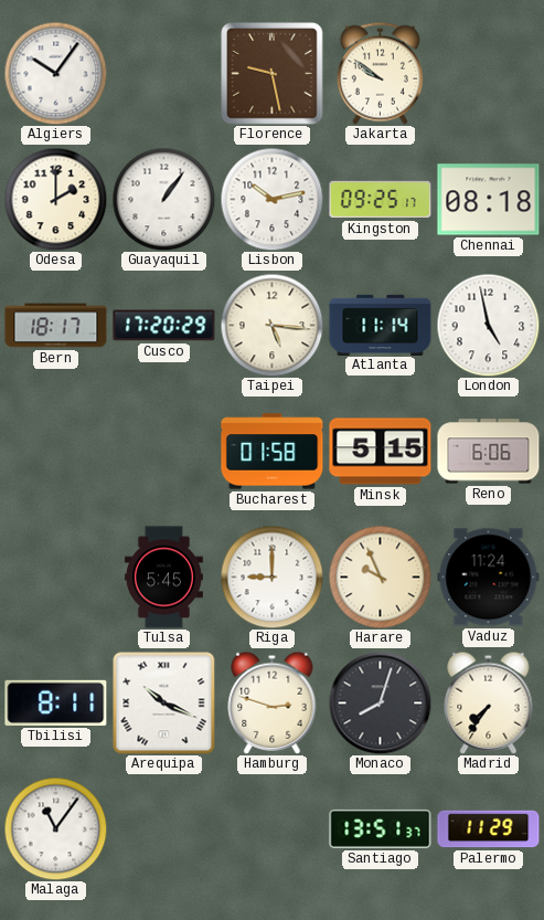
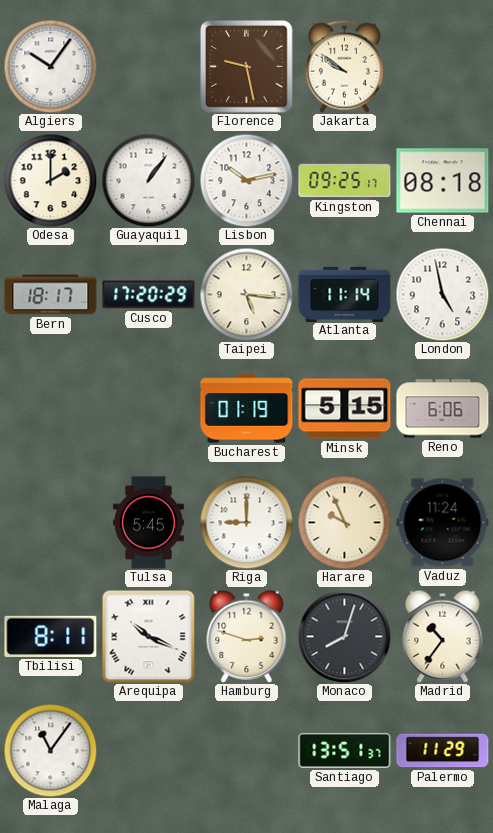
Bucharest: 01:58 -> 01:19 (247, 409)
Madrid: 7:36 -> 10:36 (443, 636)
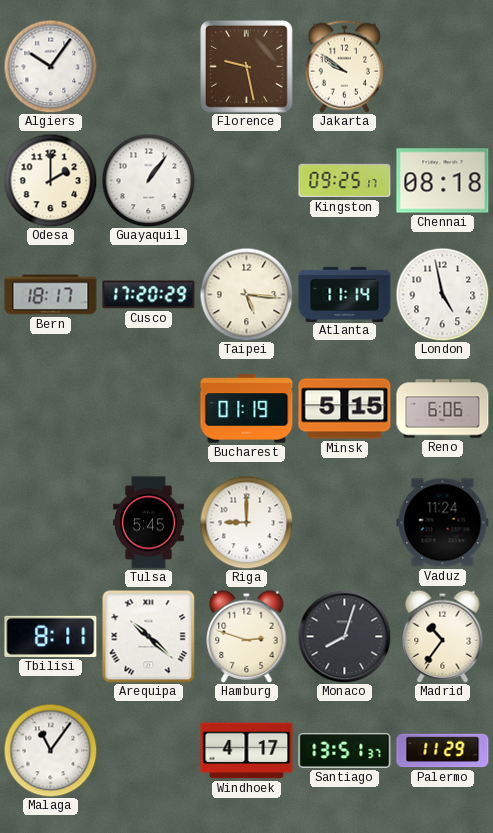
Lisbon: 10:13 -> none (246, 180)
Harare: 9:56 -> none (344, 522)
Arequipa: 10:19 -> 10:22 (148, 636)
Windhoek: none -> 4:17 (247, 751)
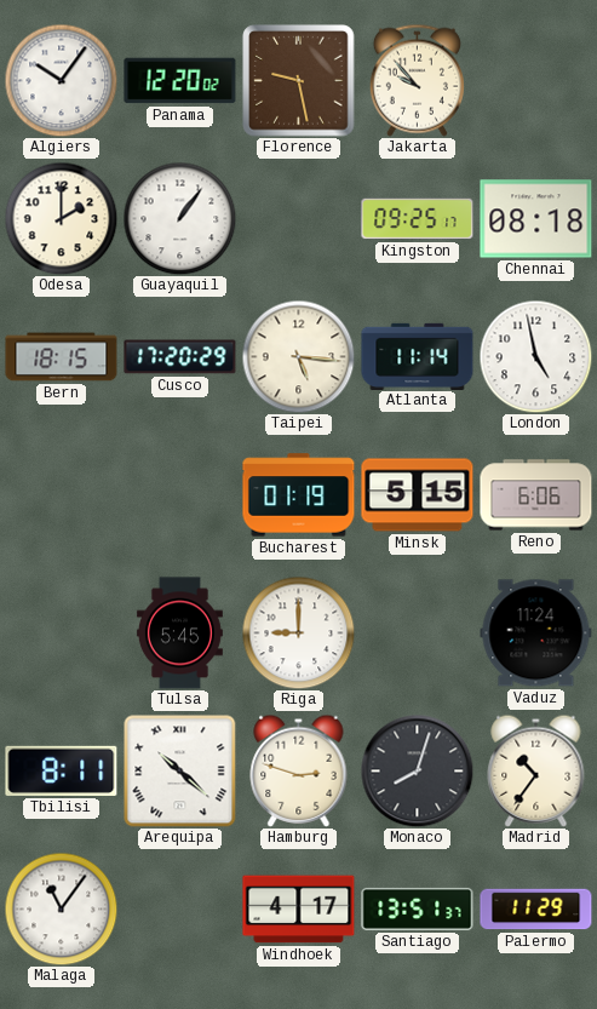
Panama: none -> 12:20 (180, 81)
Jakarta: 9:51 -> 9:53 (417, 80)
Bern: 18:17 -> 18:15 (62, 357)
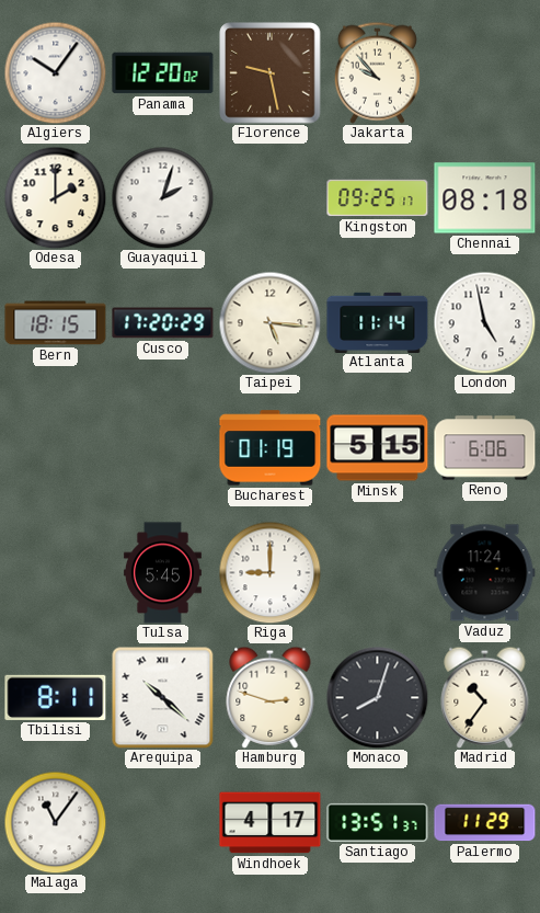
Guayaquil: 1:06 -> 2:03 (162, 197)
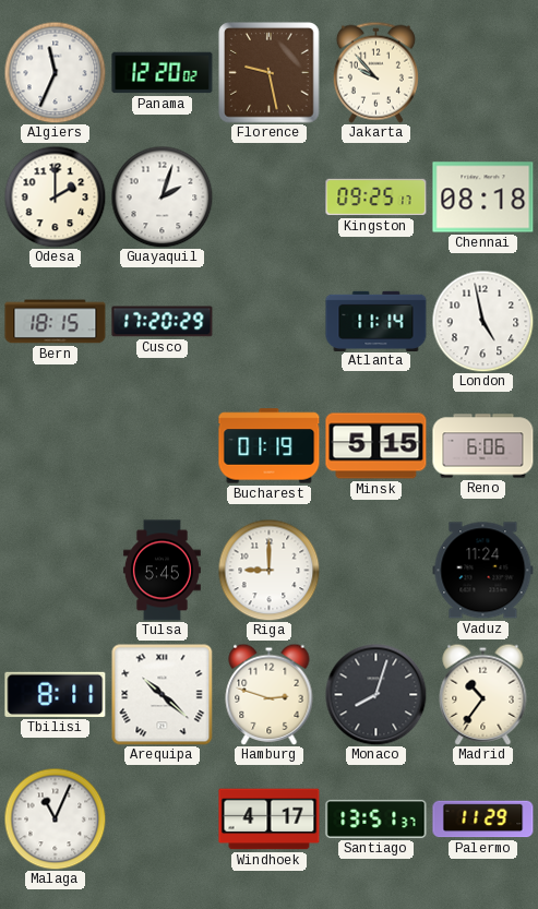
Algiers: 10:06 -> 11:34 (55, 72)
Taipei: 5:16 -> none (269, 322)
Malaga: 11:06 -> 11:04 (55, 818)
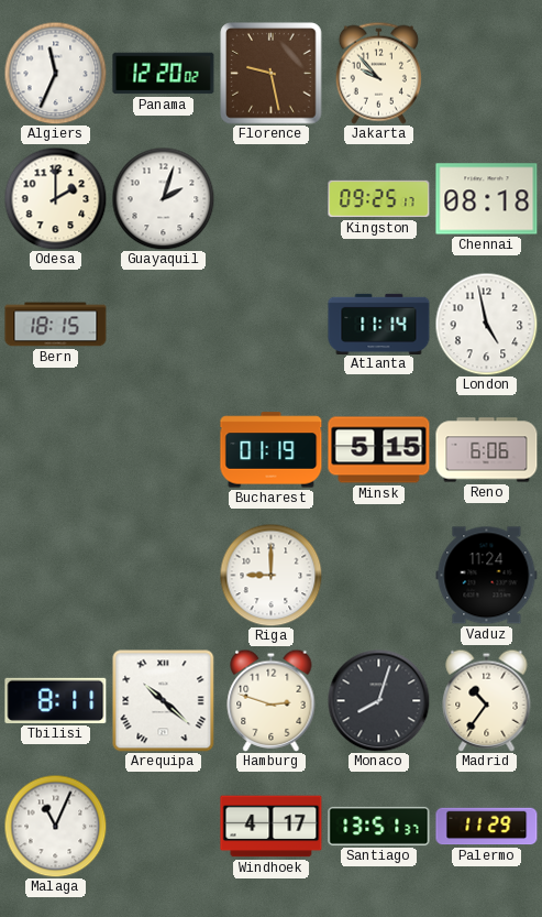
Cusco: 17:20 -> none (163, 322)
Tulsa: 5:45 -> none (162, 571)
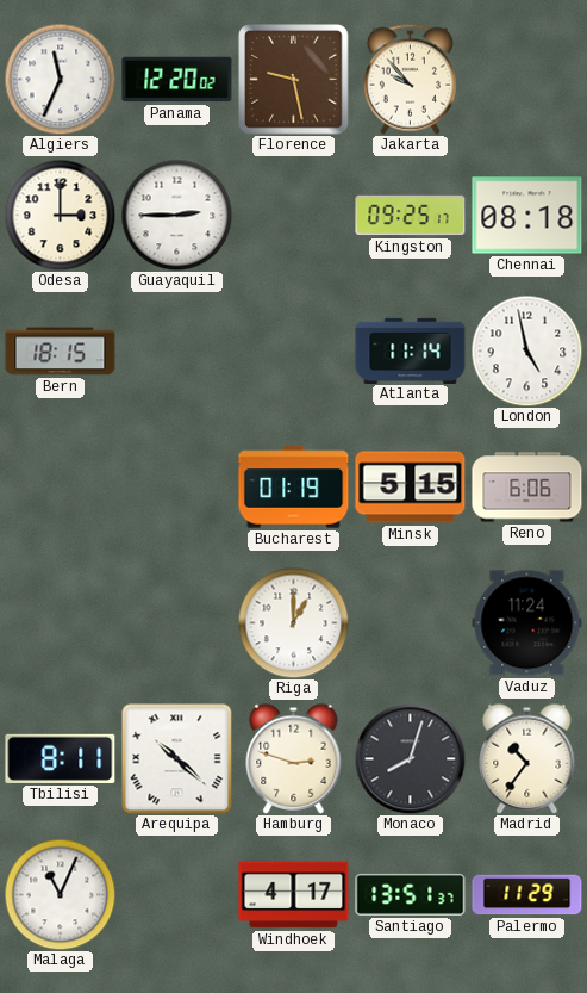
Odesa: 2:00 -> 3:00 (60, 215)
Guayaquil: 2:03 -> 2:45 (176, 215)
Riga: 9:00 -> 1:00 (293, 622)
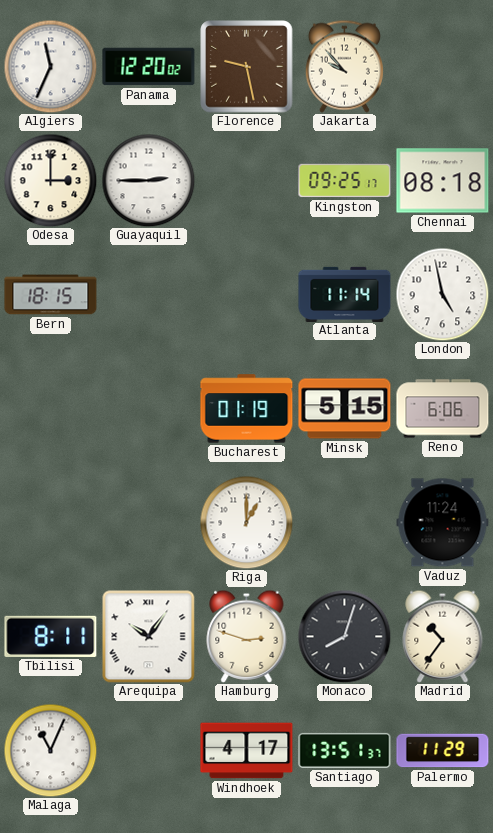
Arequipa: 10:22 -> 10:06 (148, 636)
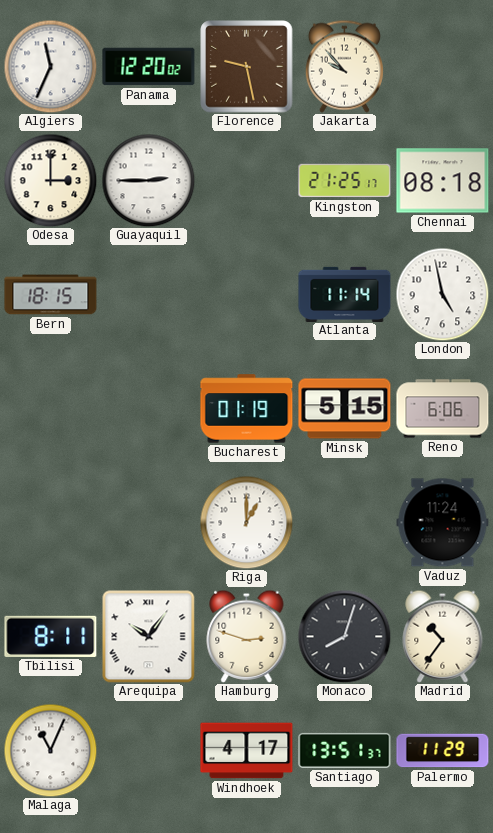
Kingston: 09:25 -> 21:25 (345, 181)
